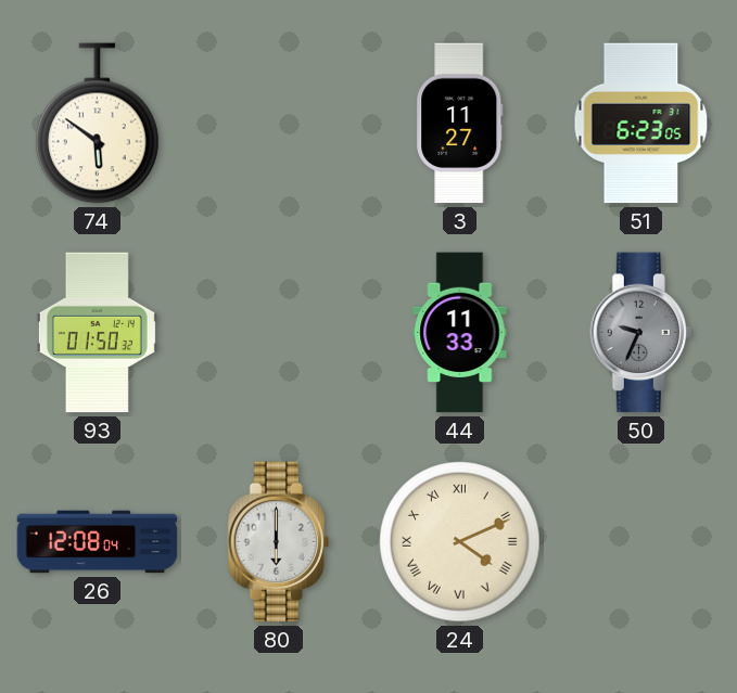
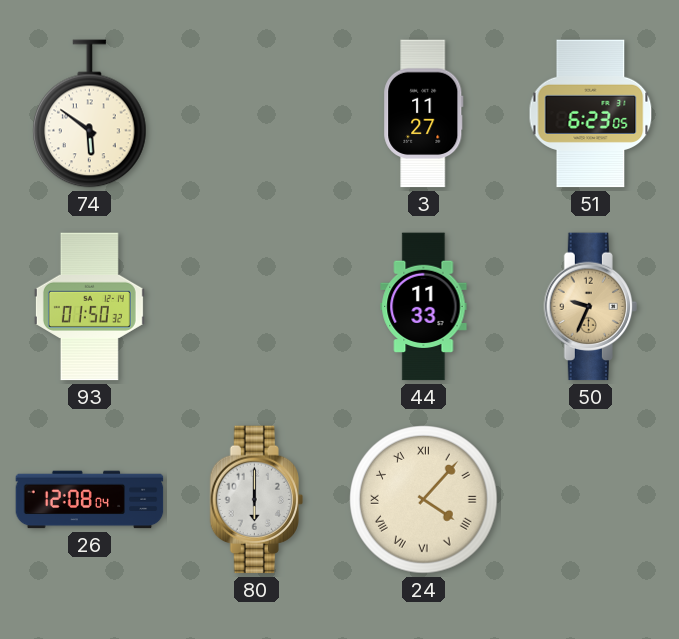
50 dial: grey -> champagne (590, 307)
24: 4:11 -> 4:07 (424, 500)
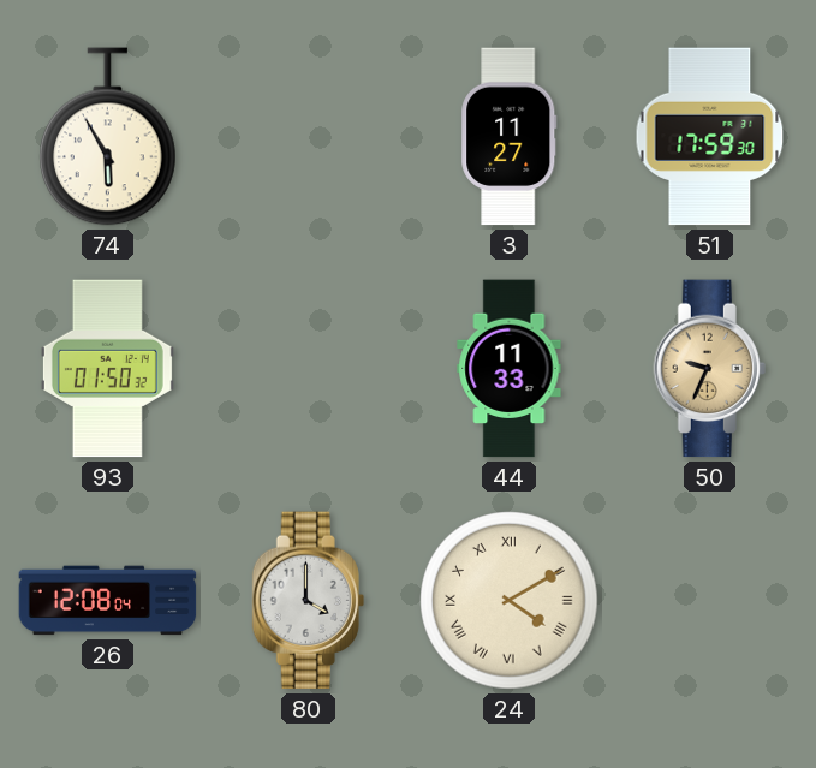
74: 5:51 -> 5:55 (108, 137)
51: 6:23 -> 17:59 (710, 137)
80: 6:00 -> 4:00 (308, 601)
24: 4:07 -> 4:10 (510, 601)
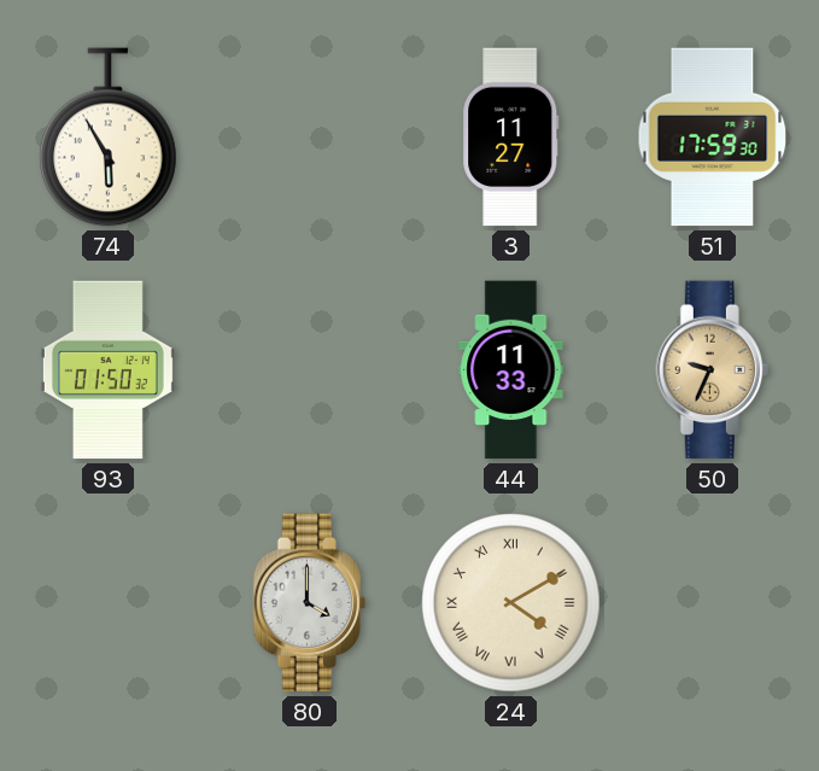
26: 12:08 -> none (108, 601)
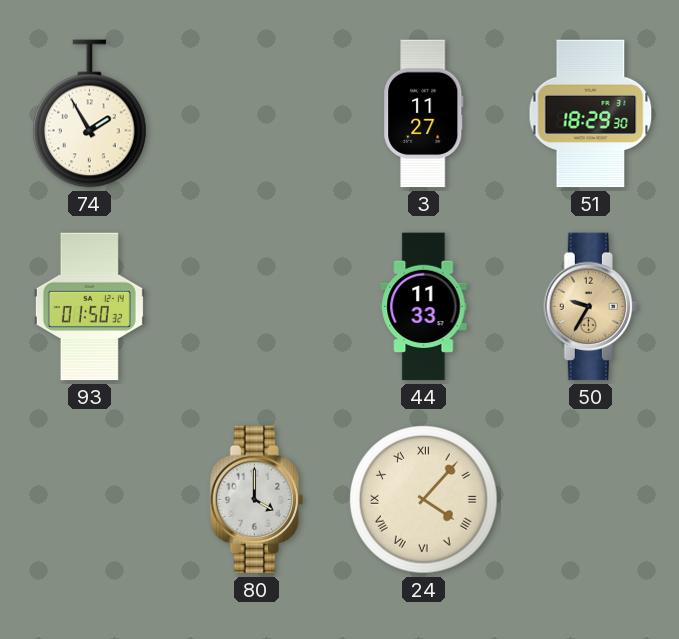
74: 5:55 -> 1:55 (90, 114)
51: 17:59 -> 18:29 (591, 114)
50: 9:34 -> 9:35 (590, 307)
24: 4:10 -> 4:07 (424, 500)
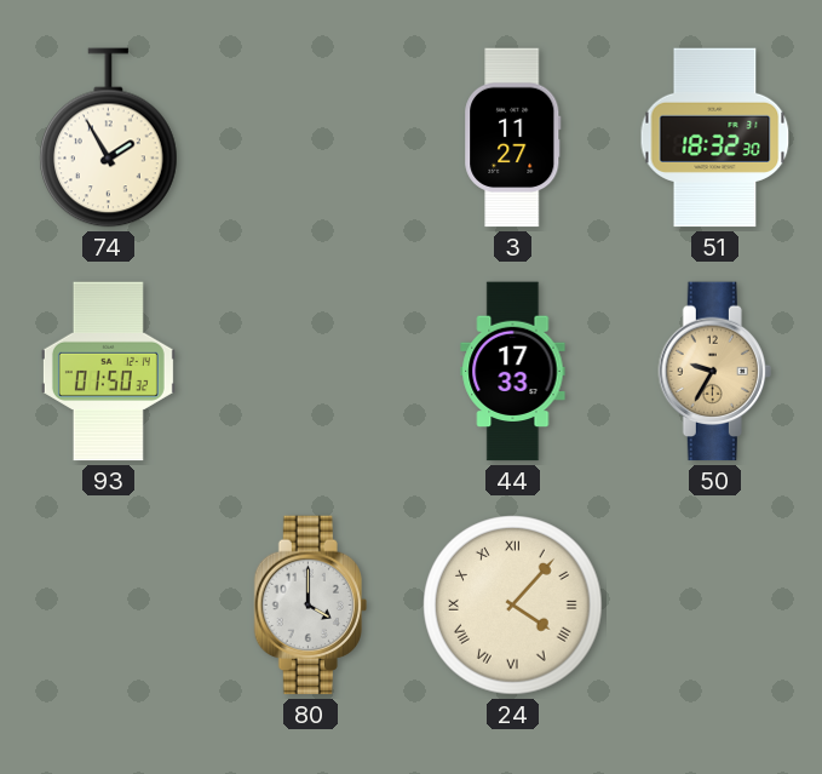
51: 18:29 -> 18:32 (715, 138)
44: 11:33 -> 17:33 (513, 372)
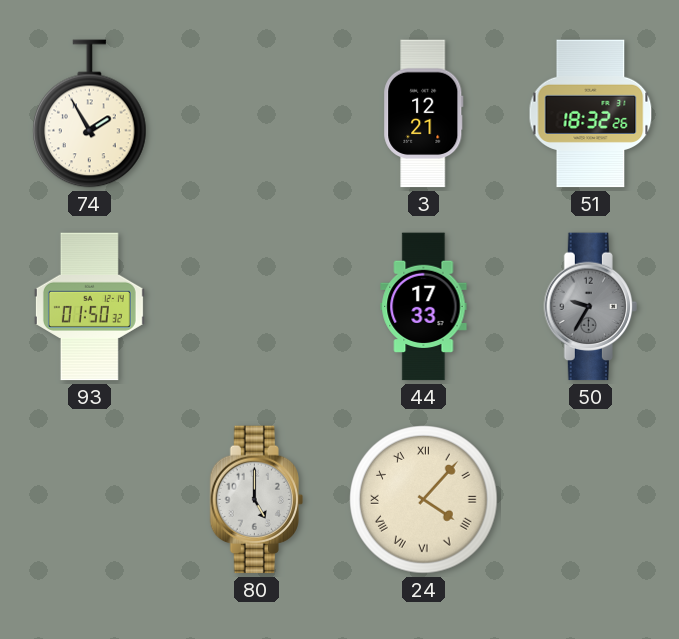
3: 11:27 -> 12:21 (424, 114)
51: 18:32:30 -> 18:32:26 (591, 114)
50 dial: champagne -> grey (590, 307)
80: 4:00 -> 5:00 (256, 500)
